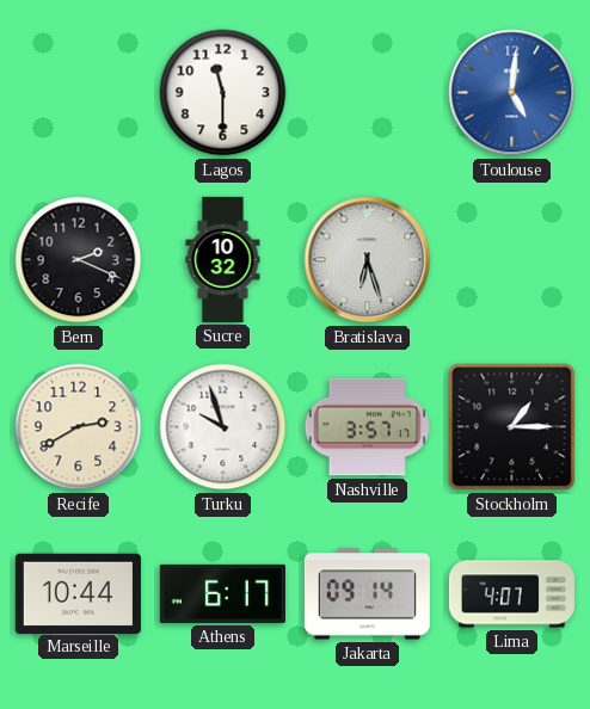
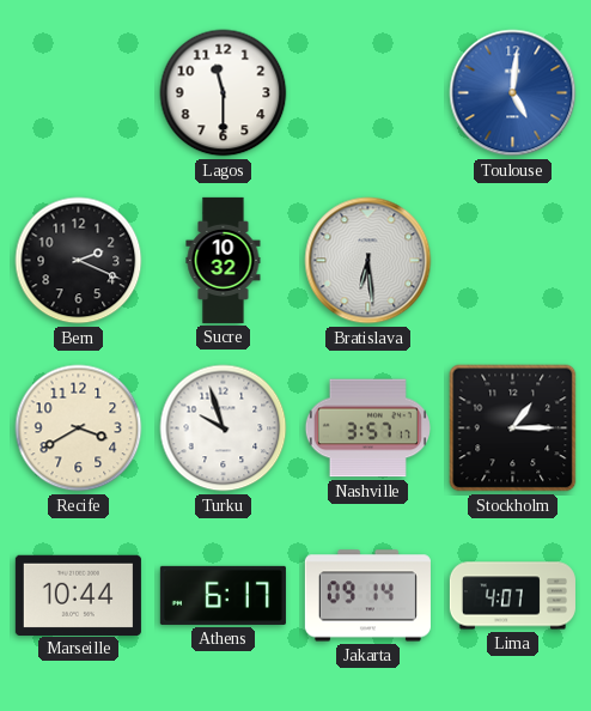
Bratislava: 6:27 -> 6:29 (368, 261)
Recife: 2:40 -> 3:40 (79, 429)
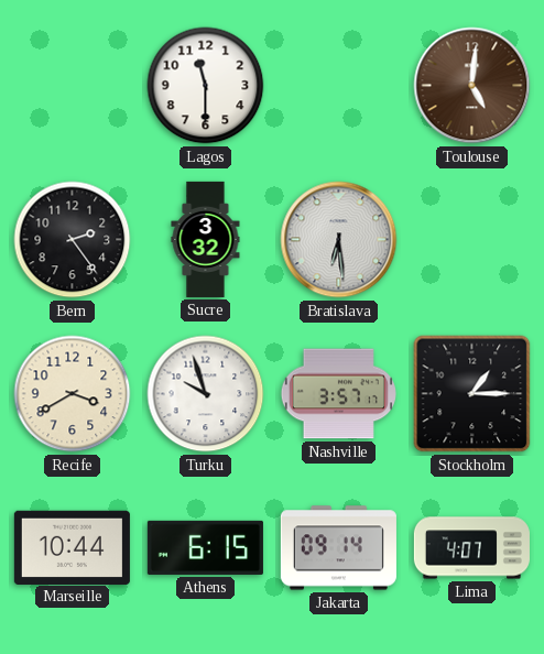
Toulouse dial: blue -> brown (472, 86)
Bern: 2:19 -> 2:24 (73, 240)
Sucre: 10:32 -> 3:32 (206, 239)
Athens: 6:17 -> 6:15 (205, 547)
